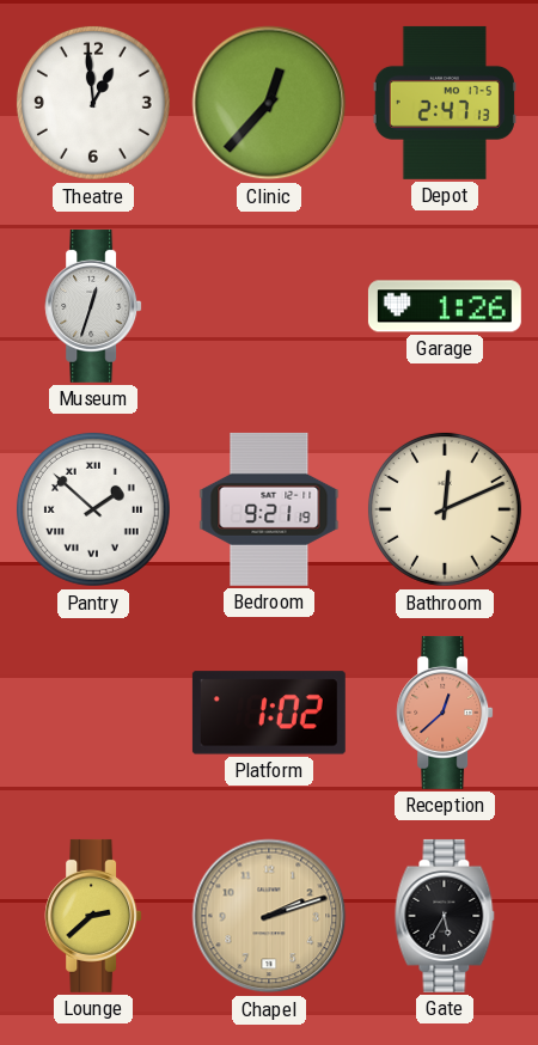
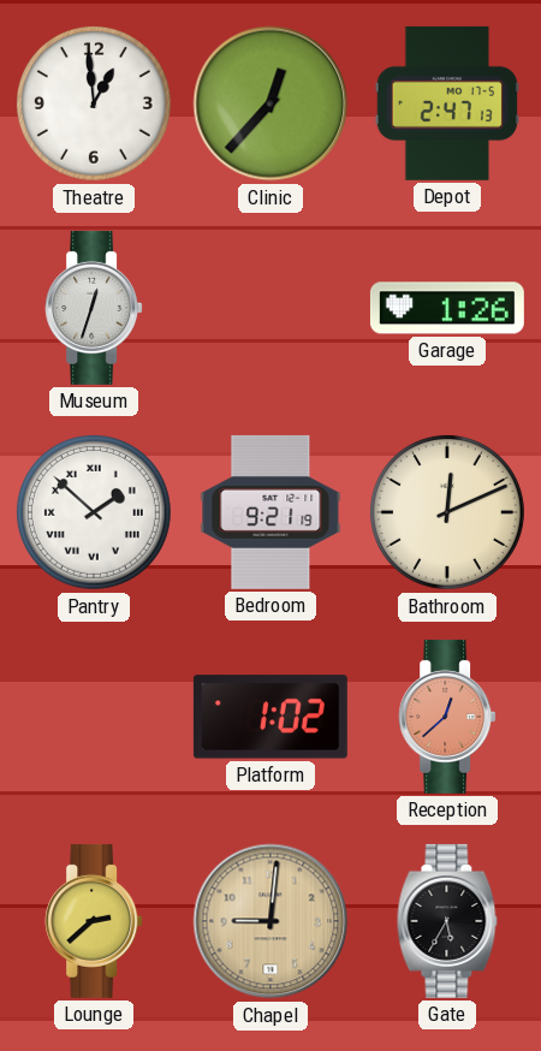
Chapel: 2:12 -> 9:01 (270, 921)
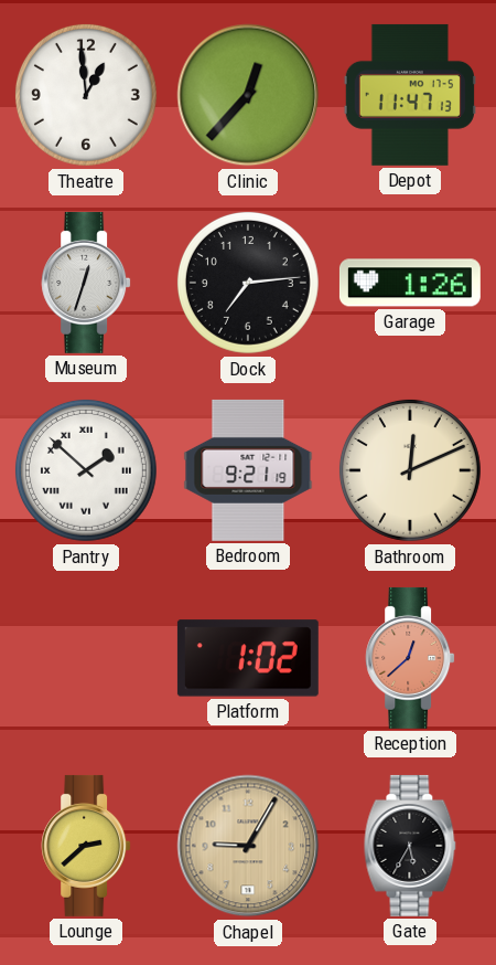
Depot: 2:47 -> 11:47 (410, 95)
Dock: none -> 7:14 (248, 283)
Chapel: 9:01 -> 9:05 (248, 846)
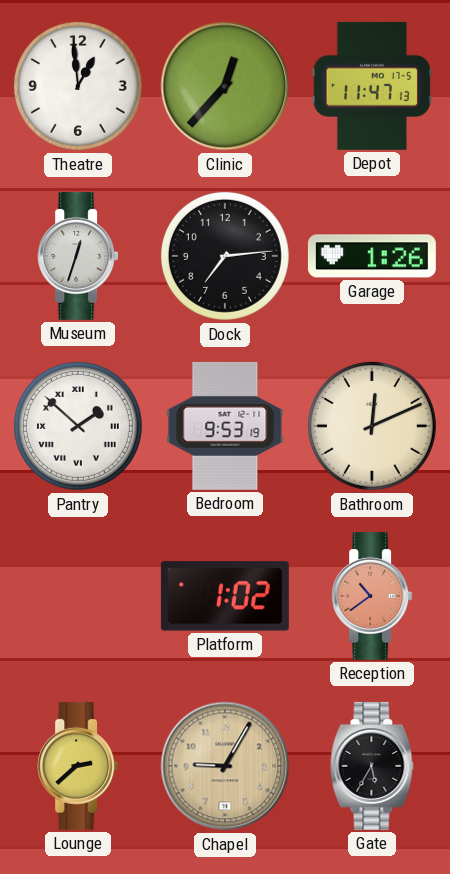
Bedroom: 9:21 -> 9:53 (225, 426)
Reception: 12:38 -> 10:39 (372, 596)
